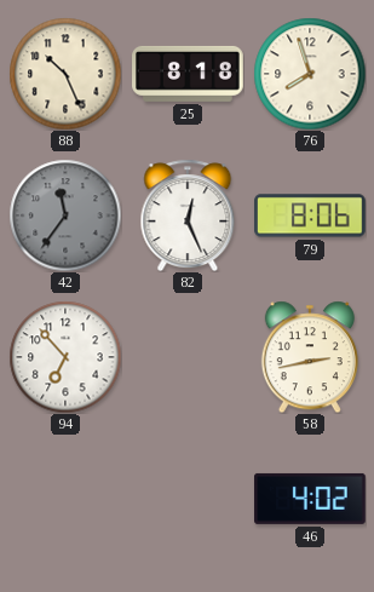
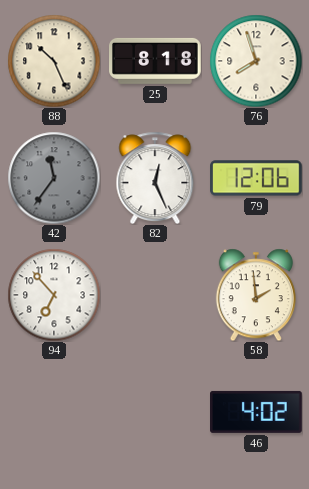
79: 8:06 -> 12:06 (256, 178)
58: 2:43 -> 1:59 (256, 295)
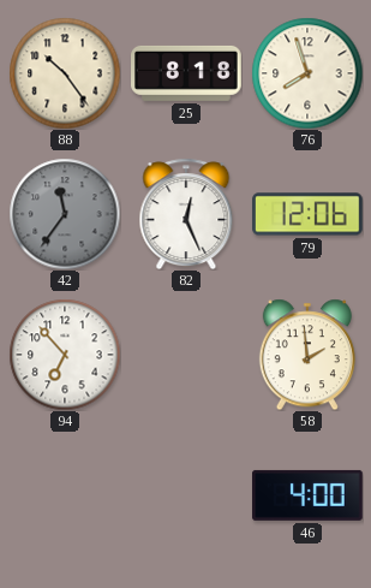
88: 10:26 -> 10:24 (65, 73)
46: 4:02 -> 4:00 (309, 495)
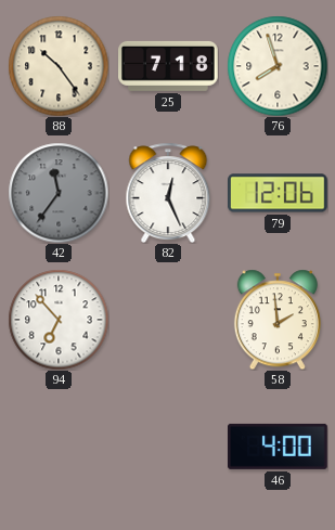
25: 8:18 -> 7:18 (169, 66)
